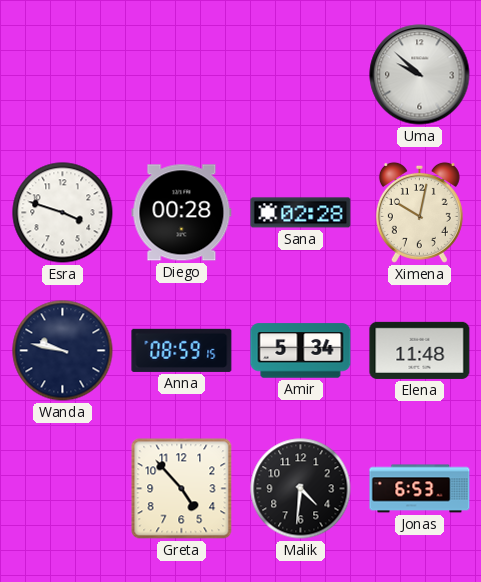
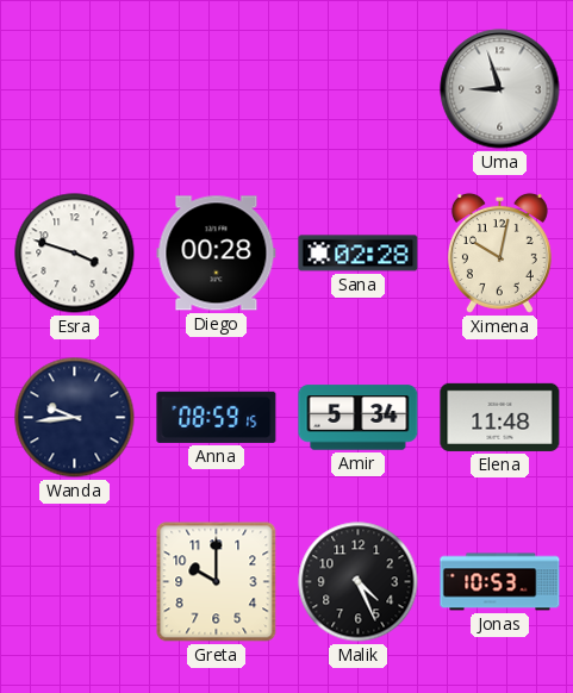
Uma: 9:52 -> 8:57 (500, 89)
Wanda: 9:47 -> 9:44 (75, 418)
Greta: 4:53 -> 10:00 (217, 582)
Malik: 4:31 -> 4:26 (359, 582)
Jonas: 6:53 -> 10:53 (500, 582)
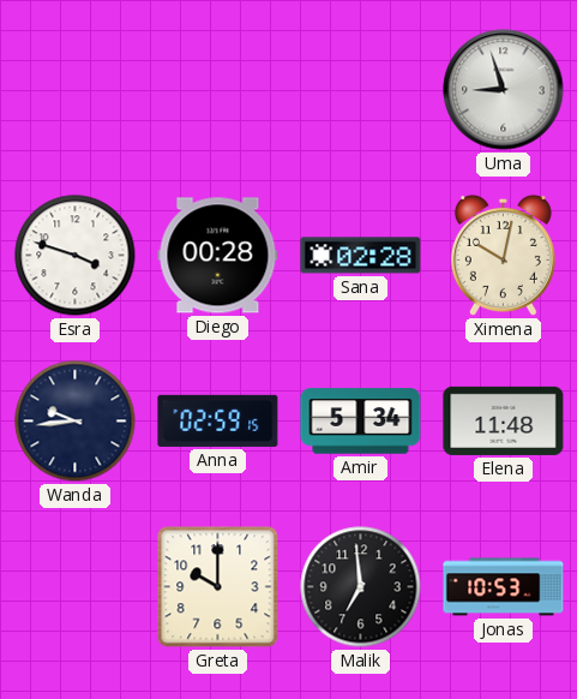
Anna: 08:59 -> 02:59 (218, 420)
Malik: 4:26 -> 6:59 (361, 587)
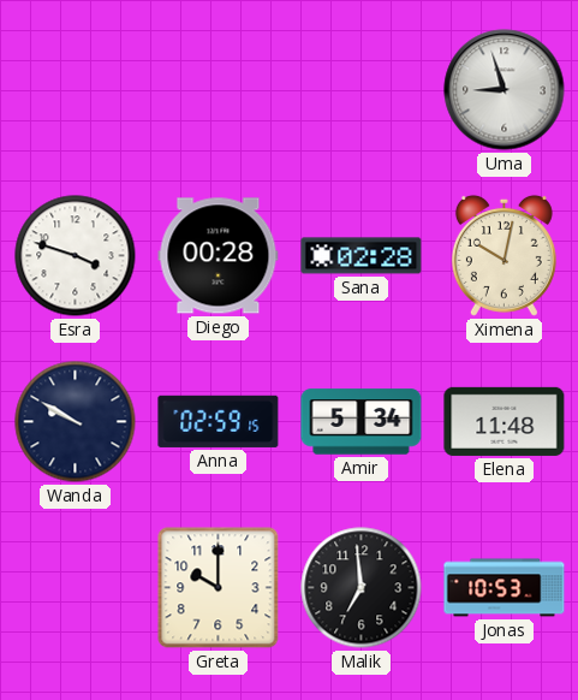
Wanda: 9:44 -> 9:50 (76, 422)
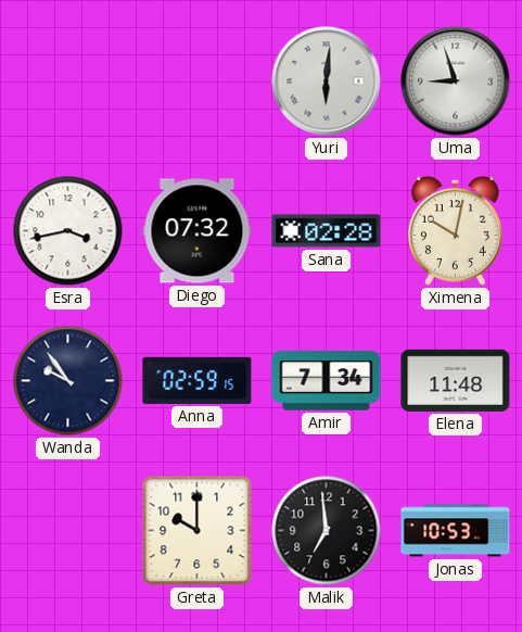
Yuri: none -> 6:01 (327, 81)
Esra: 3:48 -> 3:43 (68, 231)
Diego: 00:28 -> 07:32 (198, 231)
Wanda: 9:50 -> 9:54 (68, 381)
Amir: 5:34 -> 7:34 (327, 381)
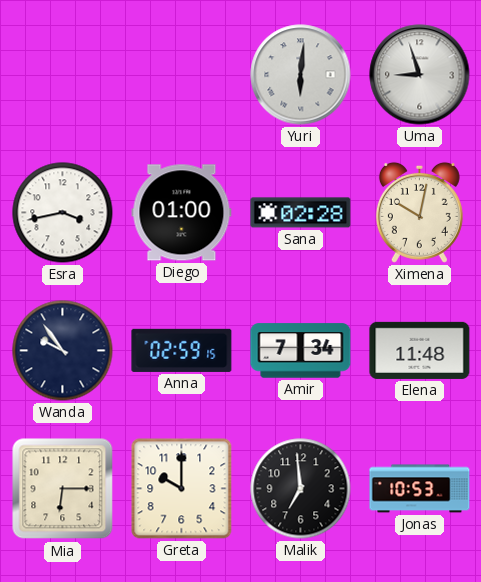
Diego: 07:32 -> 01:00 (182, 213)
Mia: none -> 6:15 (63, 489)
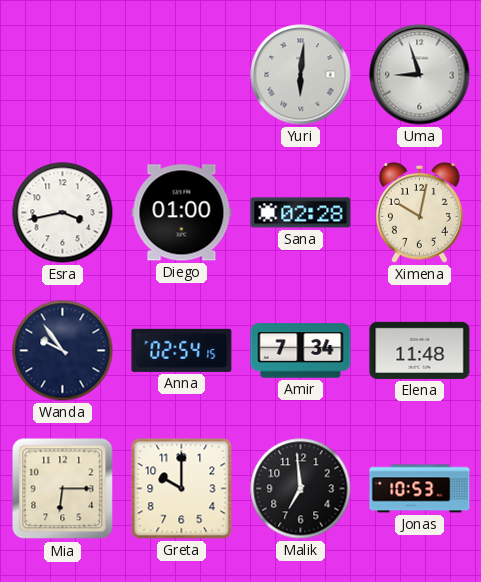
Anna: 02:59 -> 02:54 (182, 350)
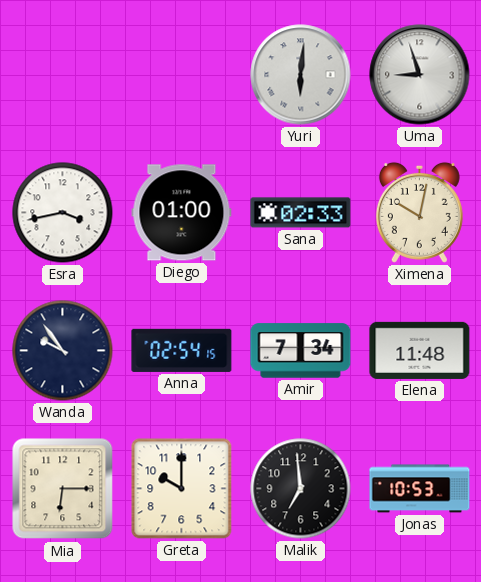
Sana: 02:28 -> 02:33 (301, 213)
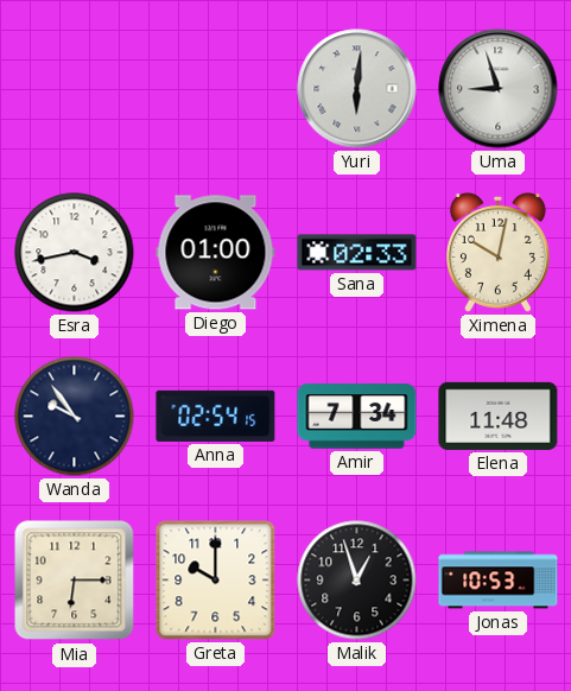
Malik: 6:59 -> 12:57 (357, 581)
